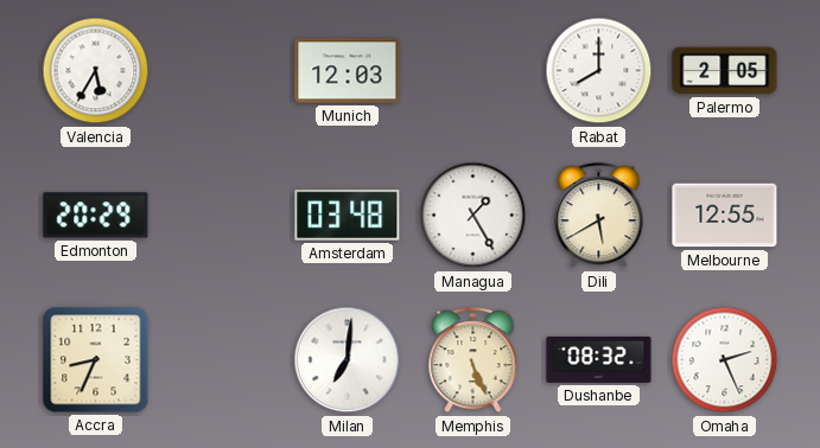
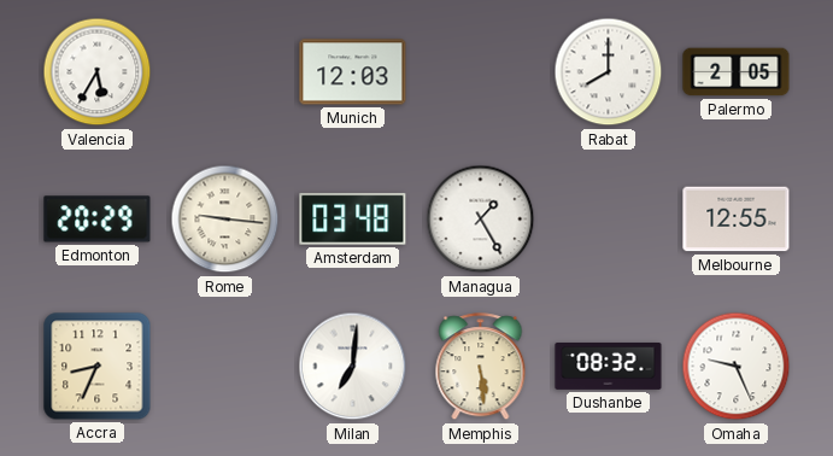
Rome: none -> 9:16 (225, 220)
Dili: 5:40 -> none (599, 216)
Memphis: 5:26 -> 5:29 (481, 367)
Omaha: 2:26 -> 9:26 (737, 367)
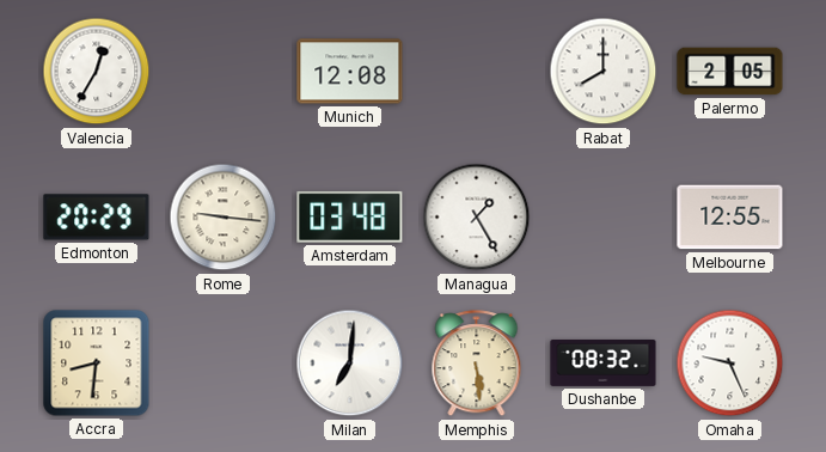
Valencia: 5:35 -> 12:35 (97, 72)
Munich: 12:03 -> 12:08 (350, 72)
Accra: 8:34 -> 8:31 (97, 364)
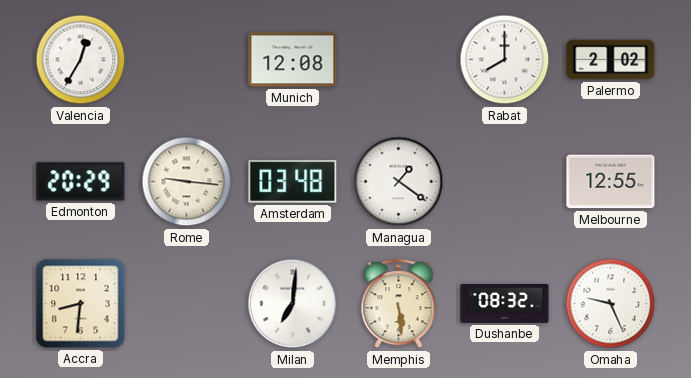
Palermo: 2:05 -> 2:02 (611, 60)
Managua: 1:25 -> 1:21 (399, 182)
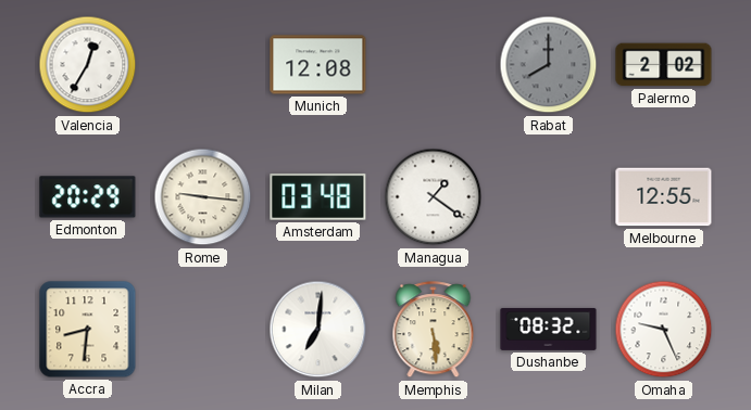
Rabat dial: white -> grey (549, 65)
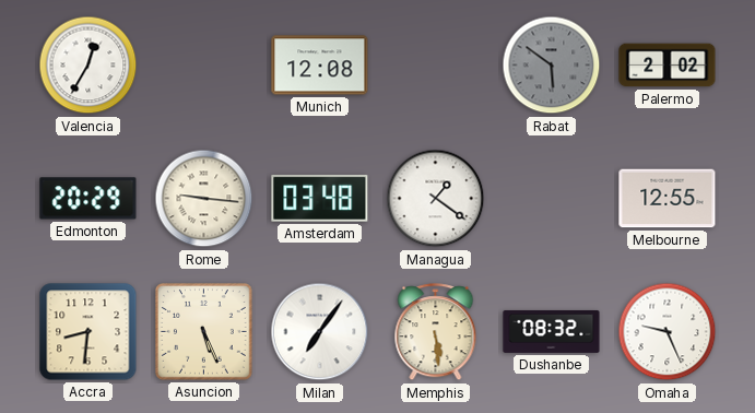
Rabat: 8:00 -> 5:51 (552, 66)
Asuncion: none -> 5:26 (203, 332)
Milan: 7:01 -> 7:06 (320, 332)
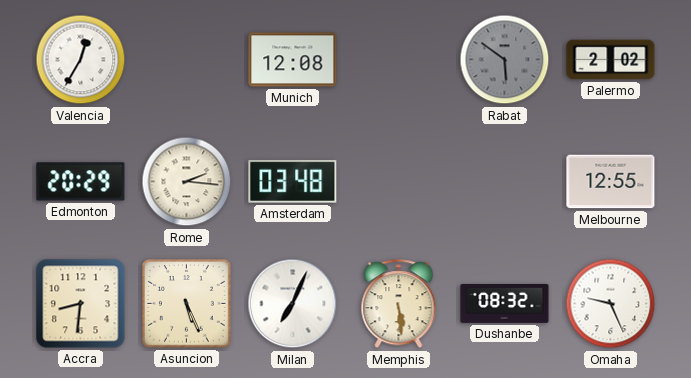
Rome: 9:16 -> 2:16 (187, 182)
Managua: 1:21 -> none (436, 199)
Milan: 7:06 -> 7:04 (293, 304)
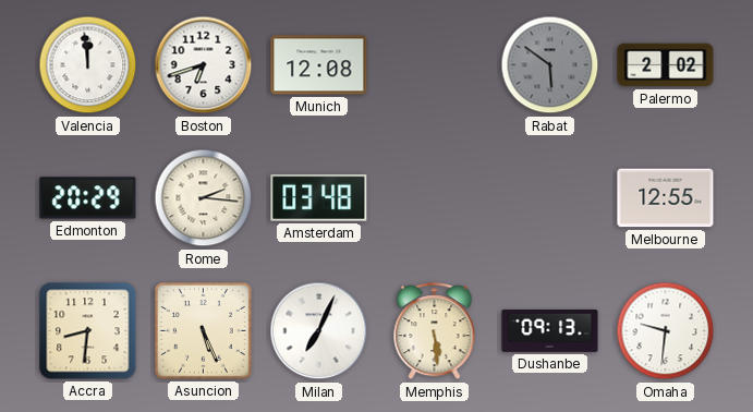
Valencia: 12:35 -> 11:59 (88, 65)
Boston: none -> 6:42 (204, 65)
Dushanbe: 08:32 -> 09:13 (550, 330)
Omaha: 9:26 -> 9:31 (666, 331)
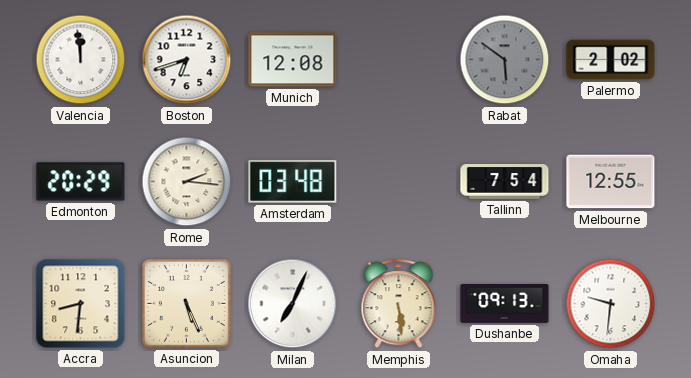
Tallinn: none -> 7:54 (505, 182)
